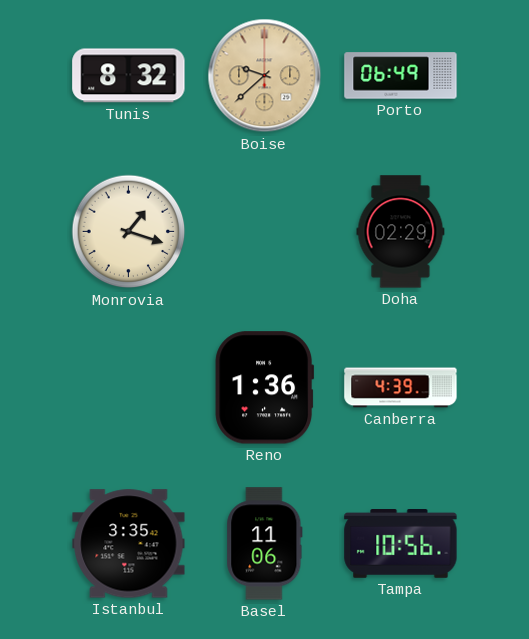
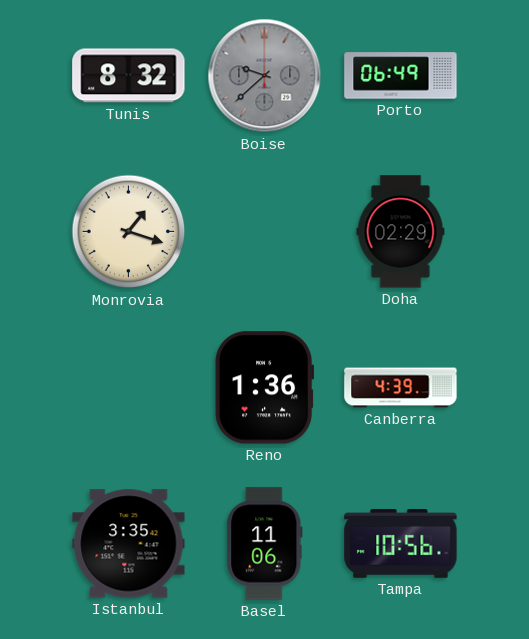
Boise dial: champagne -> grey (265, 76)
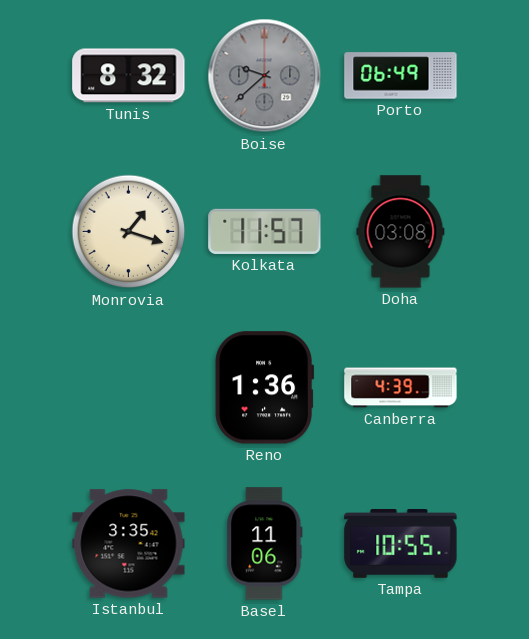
Kolkata: none -> 11:57 (265, 231)
Doha: 02:29 -> 03:08 (401, 232)
Tampa: 10:56 -> 10:55 (401, 544)
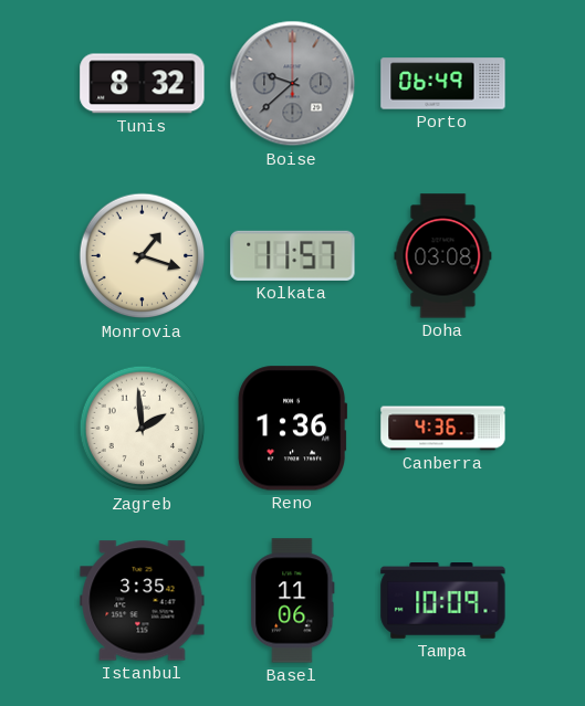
Zagreb: none -> 1:59 (143, 429)
Canberra: 4:39 -> 4:36 (443, 429)
Tampa: 10:55 -> 10:09 (443, 601)
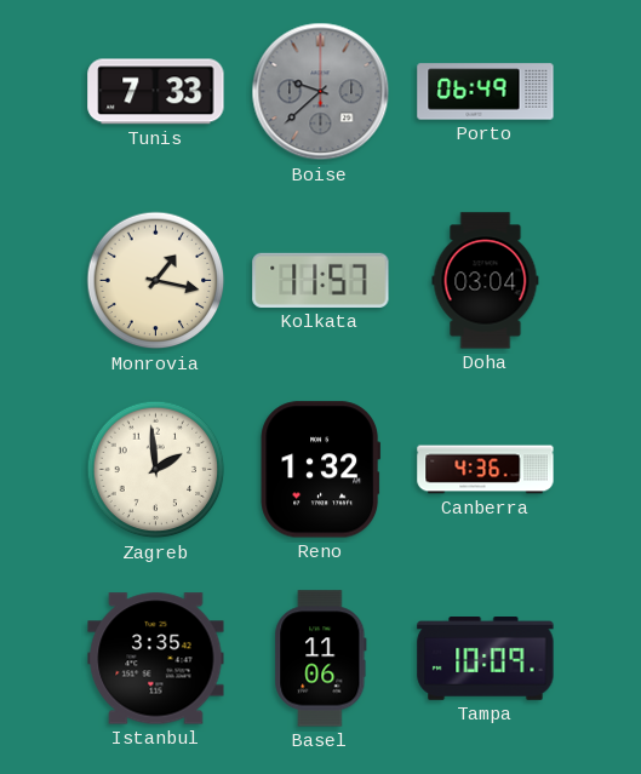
Tunis: 8:32 -> 7:33 (156, 92)
Monrovia: 1:18 -> 1:17 (156, 281)
Doha: 03:08 -> 03:04 (486, 281)
Reno: 1:36 -> 1:32 (321, 470)
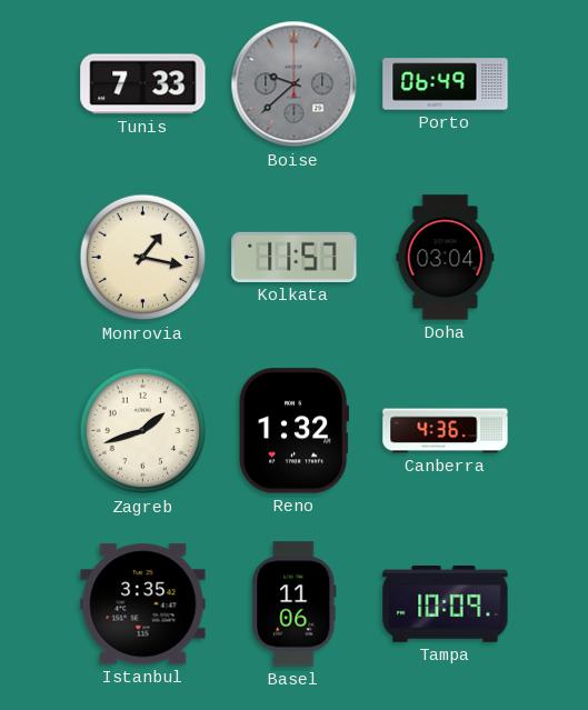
Zagreb: 1:59 -> 1:42 (143, 431)
